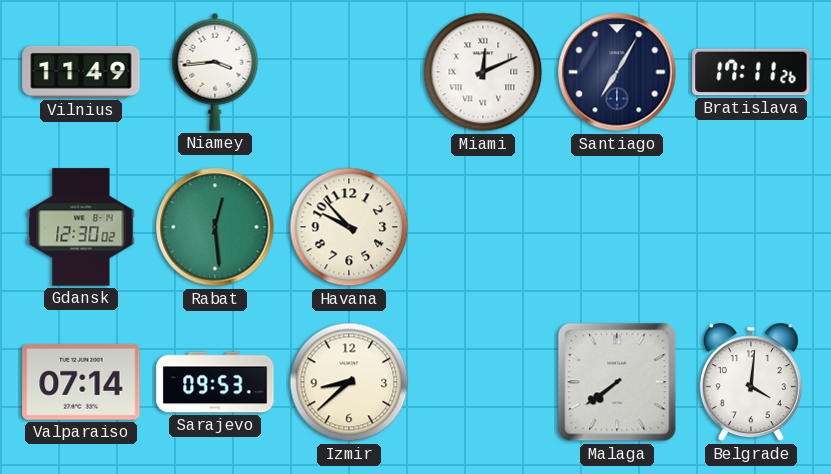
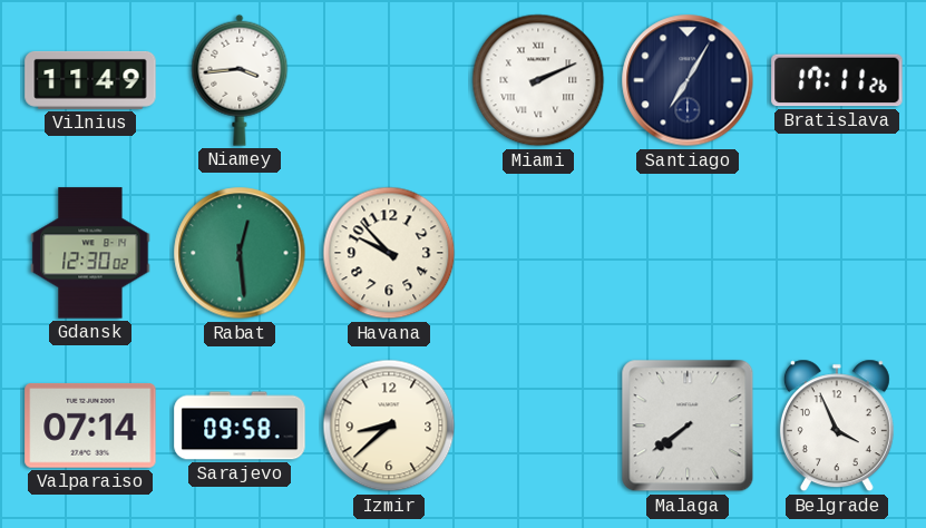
Miami: 12:11 -> 2:11 (538, 80)
Sarajevo: 09:53 -> 09:58 (240, 426)
Belgrade: 4:01 -> 3:56 (837, 426)
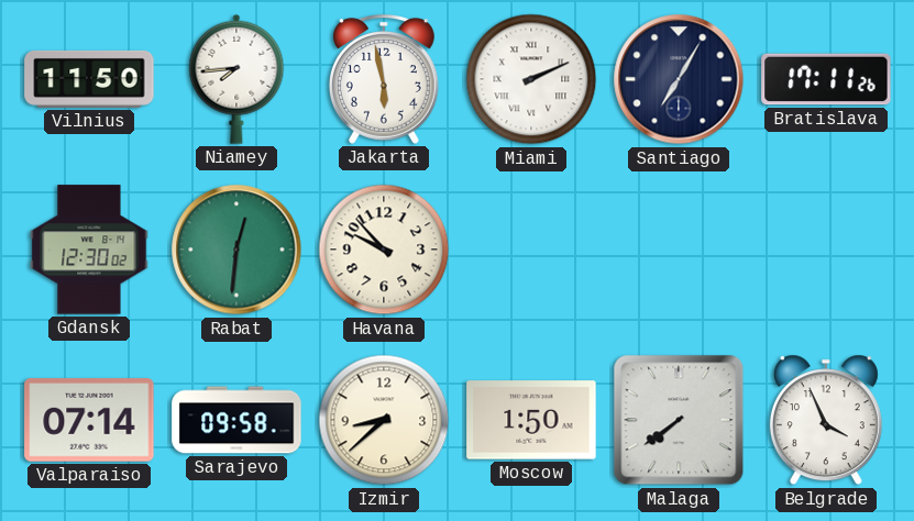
Vilnius: 11:49 -> 11:50 (89, 79)
Niamey: 3:44 -> 7:44 (236, 79)
Jakarta: none -> 5:58 (384, 79)
Rabat: 12:29 -> 12:31 (236, 250)
Moscow: none -> 1:50 (531, 420)
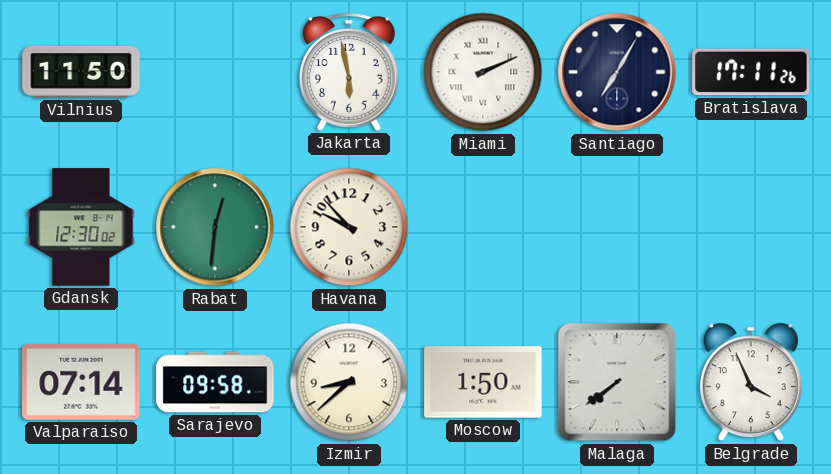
Niamey: 7:44 -> none (236, 79)
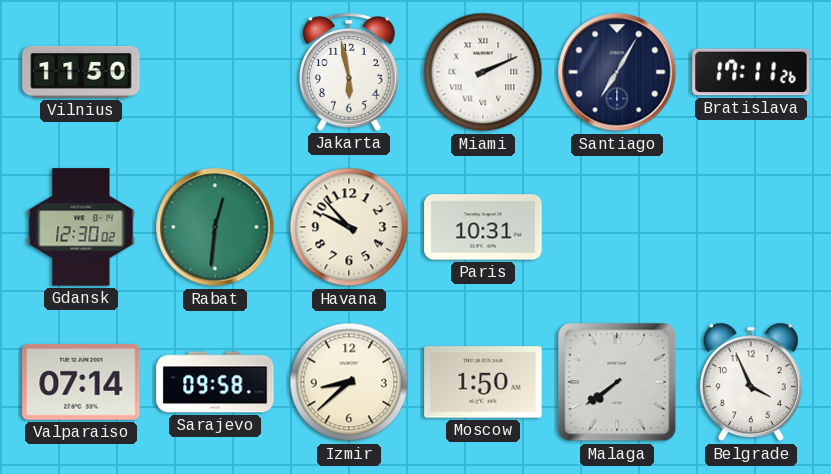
Paris: none -> 10:31 (483, 227)
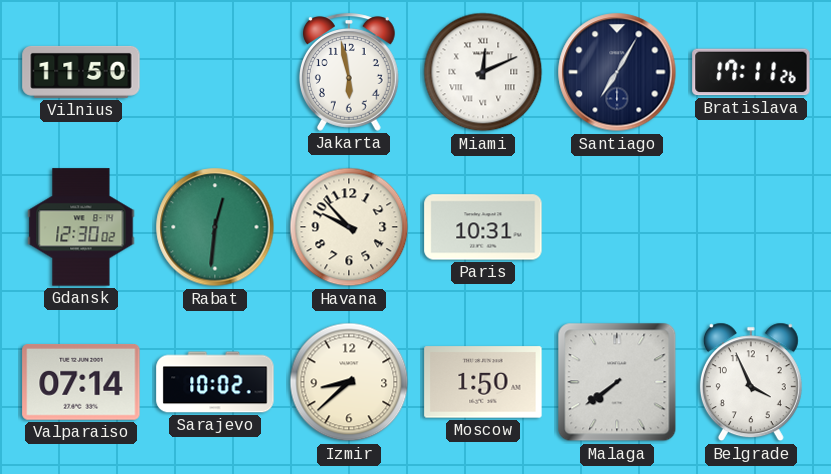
Miami: 2:11 -> 12:11 (483, 72)
Sarajevo: 09:58 -> 10:02 (215, 382)
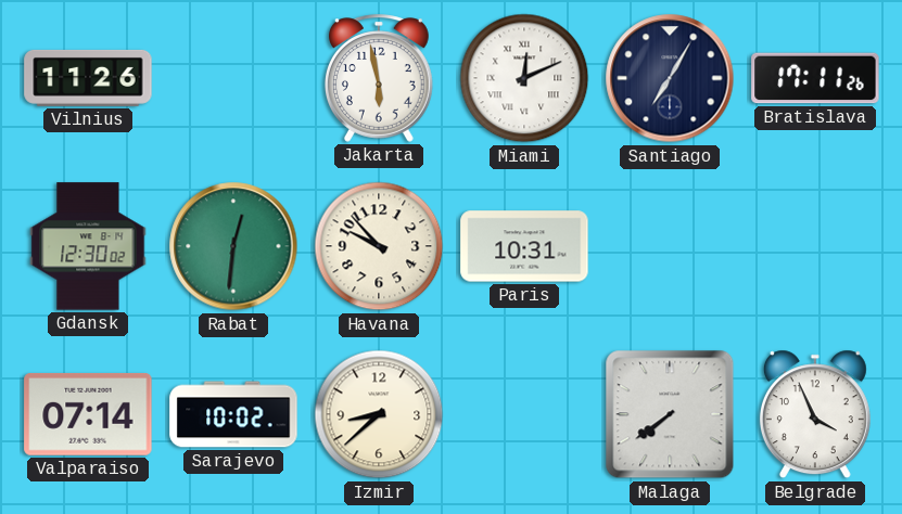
Vilnius: 11:50 -> 11:26 (88, 78)
Moscow: 1:50 -> none (483, 382)
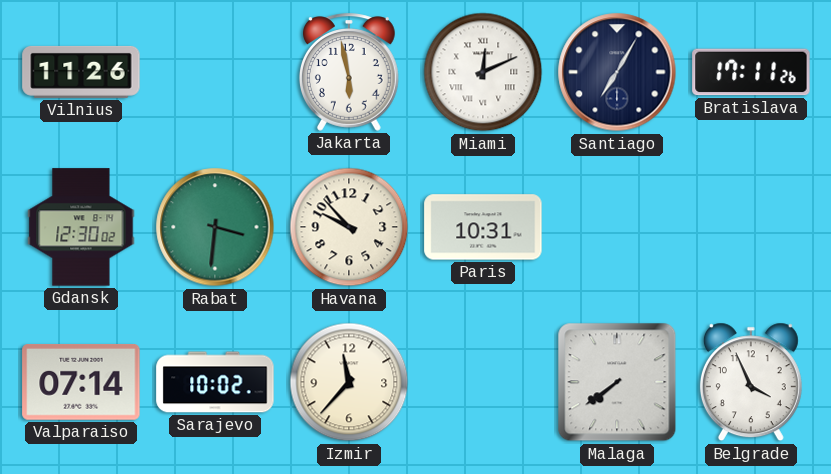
Rabat: 12:31 -> 3:31 (215, 227)
Izmir: 8:38 -> 11:37 (349, 382)
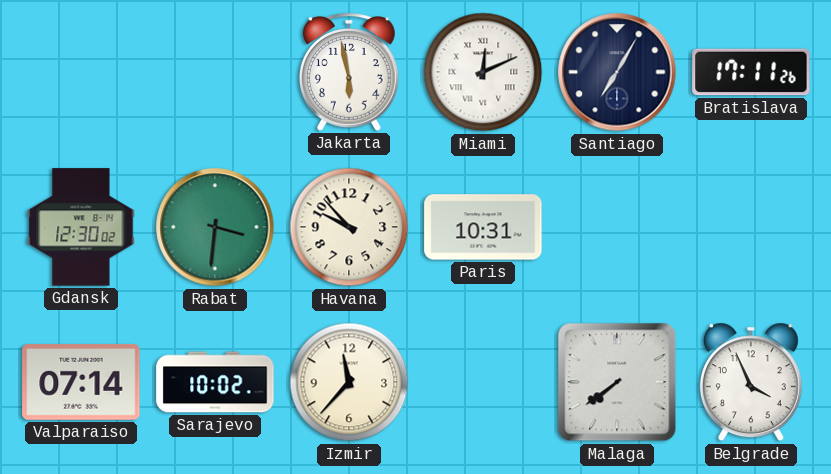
Vilnius: 11:26 -> none (81, 72)
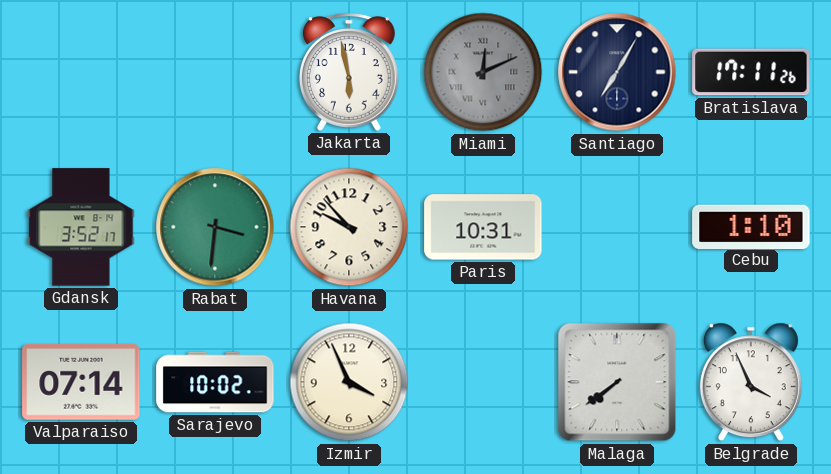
Miami dial: white -> grey (483, 72)
Gdansk: 12:30 -> 3:52 (81, 227)
Cebu: none -> 1:10 (751, 226)
Izmir: 11:37 -> 3:56 (349, 382)
